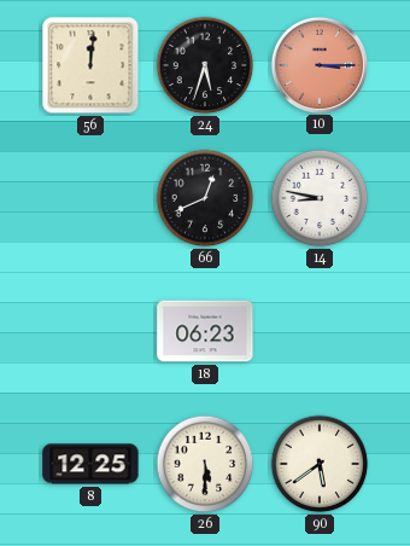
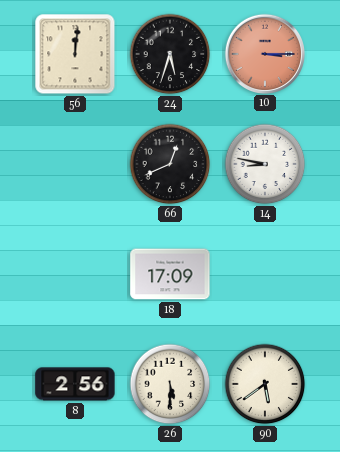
18: 06:23 -> 17:09 (170, 274)
8: 12:25 -> 2:56 (75, 384)
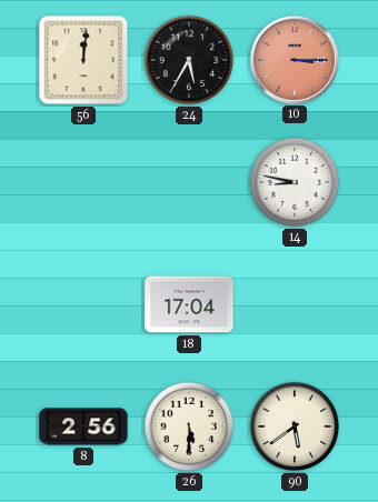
24: 5:33 -> 5:35 (189, 60)
66: 12:41 -> none (170, 164)
18: 17:09 -> 17:04 (189, 304)
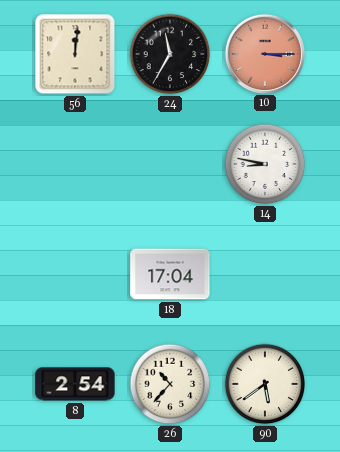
24: 5:35 -> 11:35 (170, 54)
8: 2:56 -> 2:54 (75, 384)
26: 5:30 -> 10:37 (170, 384)
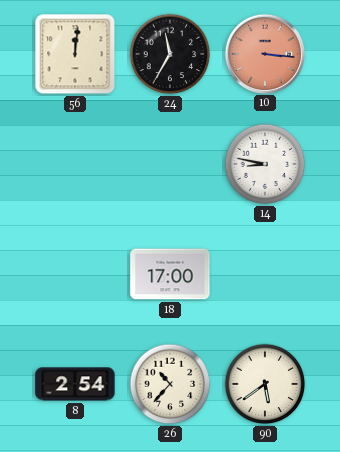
10: 3:15 -> 3:16 (264, 53)
18: 17:04 -> 17:00 (170, 274)
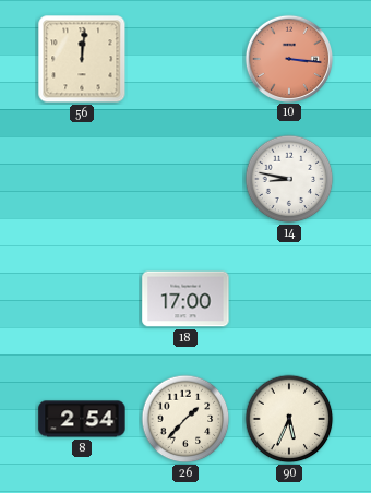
24: 11:35 -> none (170, 54)
26: 10:37 -> 1:37 (185, 419)
90: 5:39 -> 5:34 (289, 419)
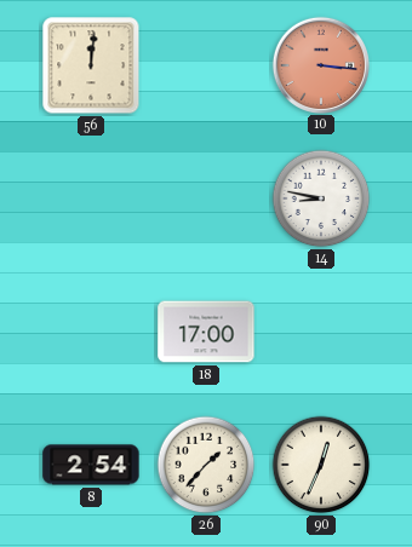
90: 5:34 -> 12:34 (321, 465)
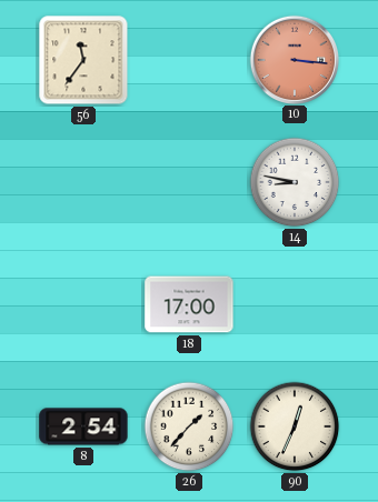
56: 12:01 -> 11:36 (83, 60)
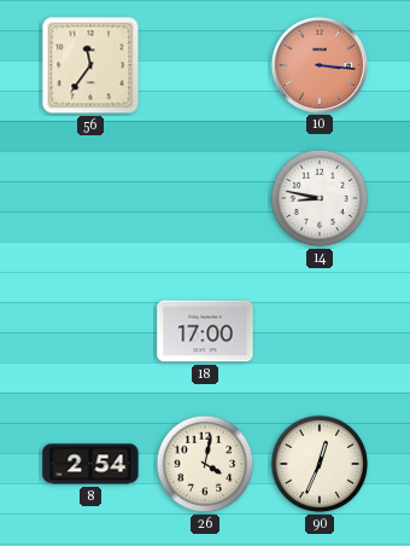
26: 1:37 -> 4:02 (205, 464)
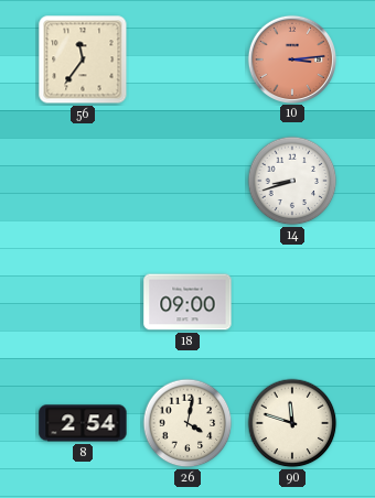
10: 3:16 -> 3:14 (291, 58)
14: 8:47 -> 8:42 (292, 181)
18: 17:00 -> 09:00 (187, 302)
90: 12:34 -> 11:48 (292, 423)
